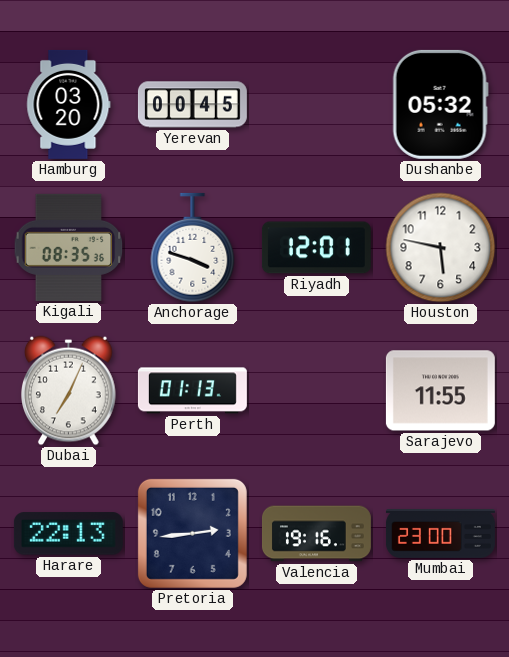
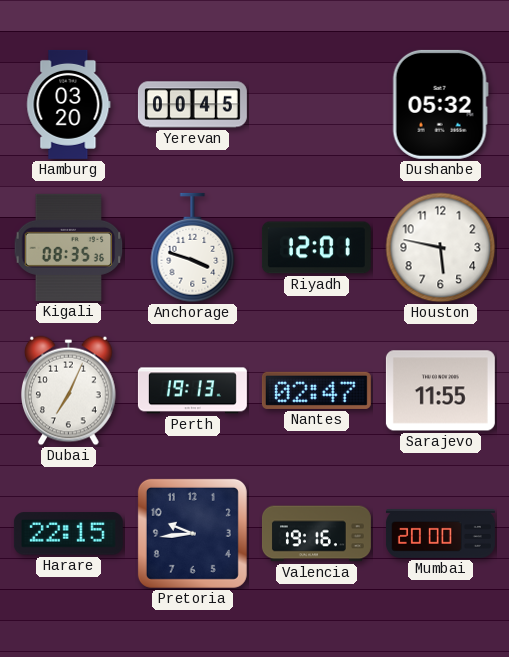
Perth: 01:13 -> 19:13 (192, 391)
Nantes: none -> 02:47 (316, 390)
Harare: 22:13 -> 22:15 (68, 534)
Pretoria: 2:44 -> 9:44 (192, 533)
Mumbai: 23:00 -> 20:00 (440, 534)
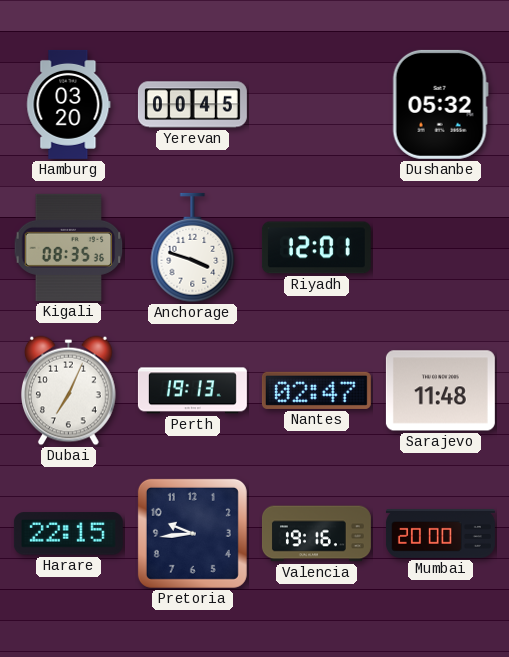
Houston: 5:47 -> none (441, 248)
Sarajevo: 11:55 -> 11:48 (440, 391)
